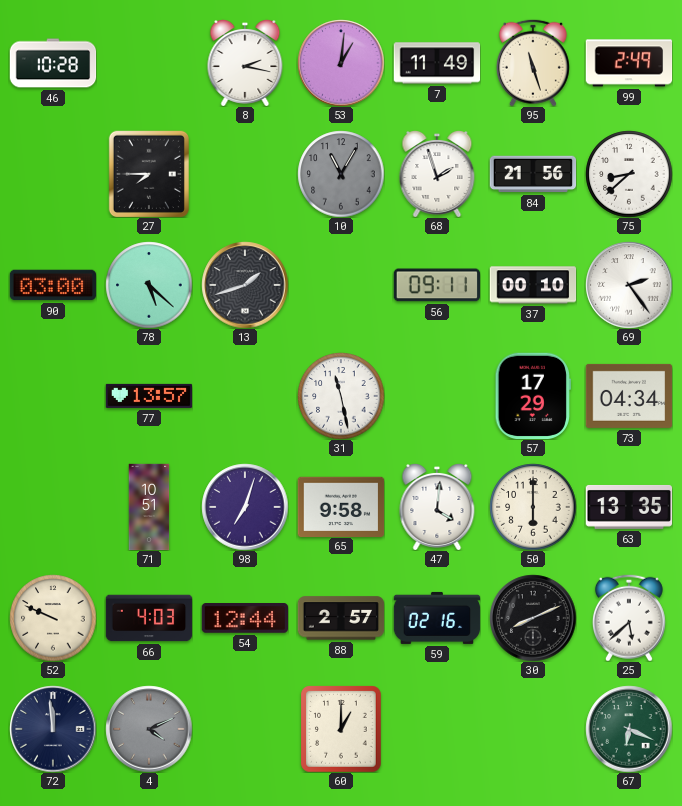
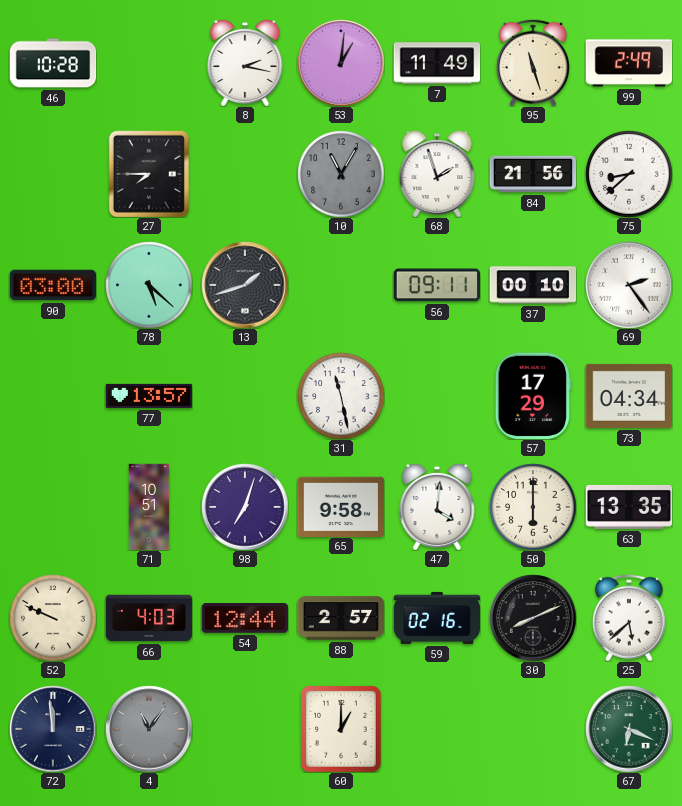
4: 4:11 -> 11:06 (149, 729)
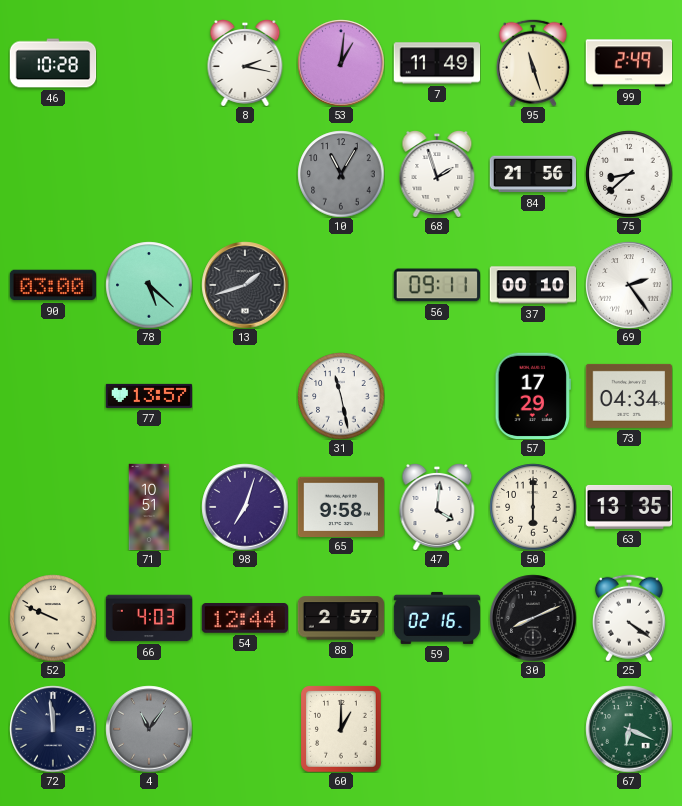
27: 7:45 -> none (148, 174)
25: 5:38 -> 4:21 (629, 618)
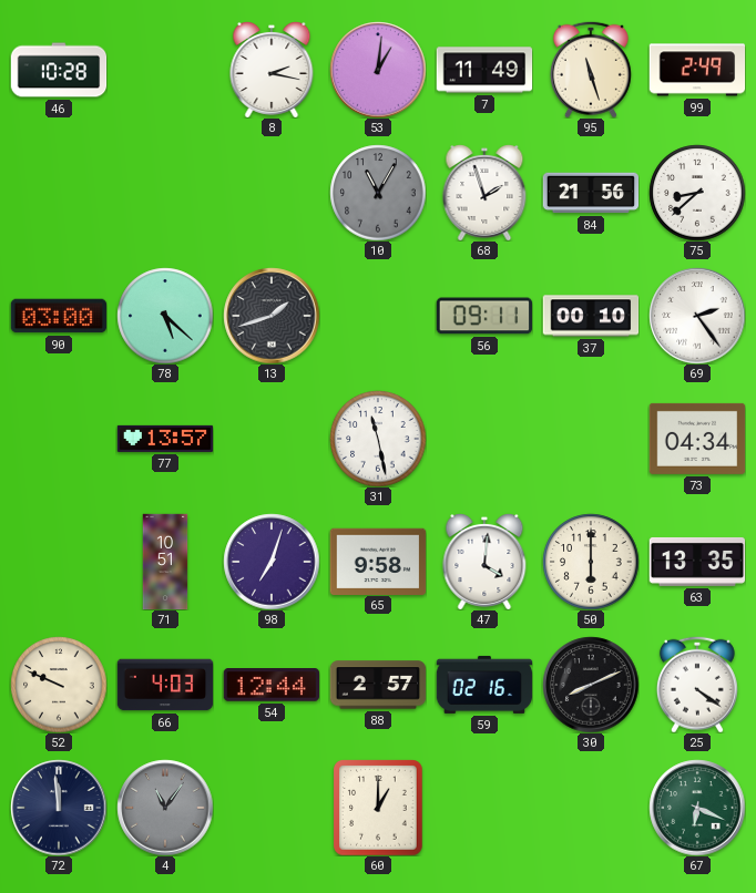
57: 17:29 -> none (532, 396)
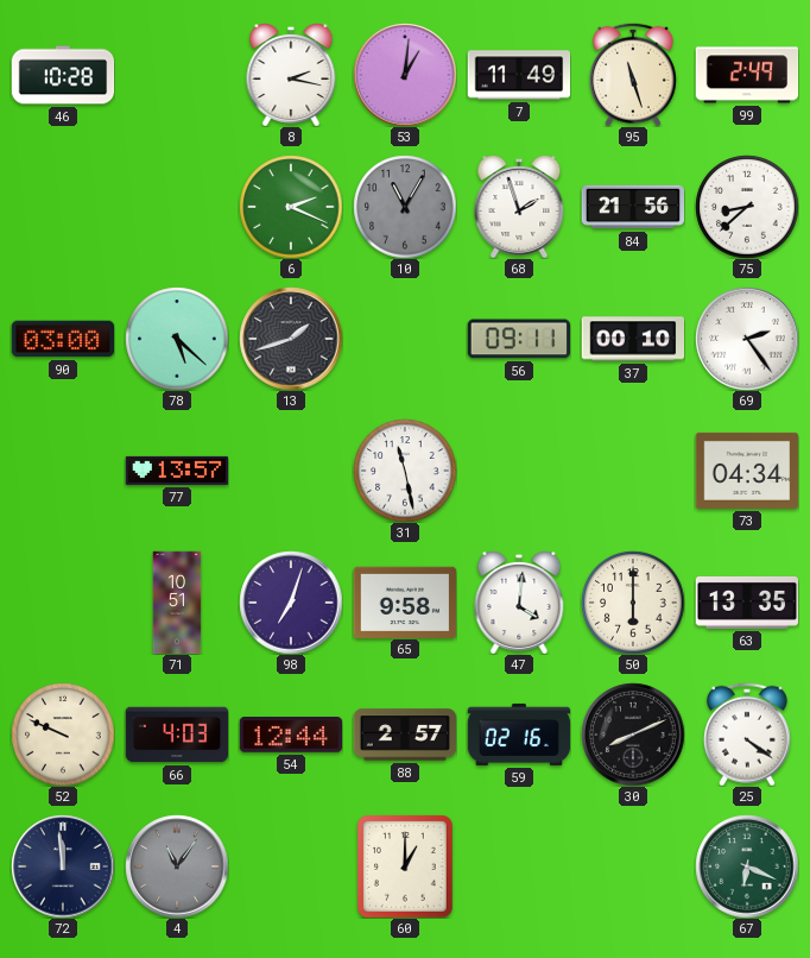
6: none -> 2:19 (291, 207)
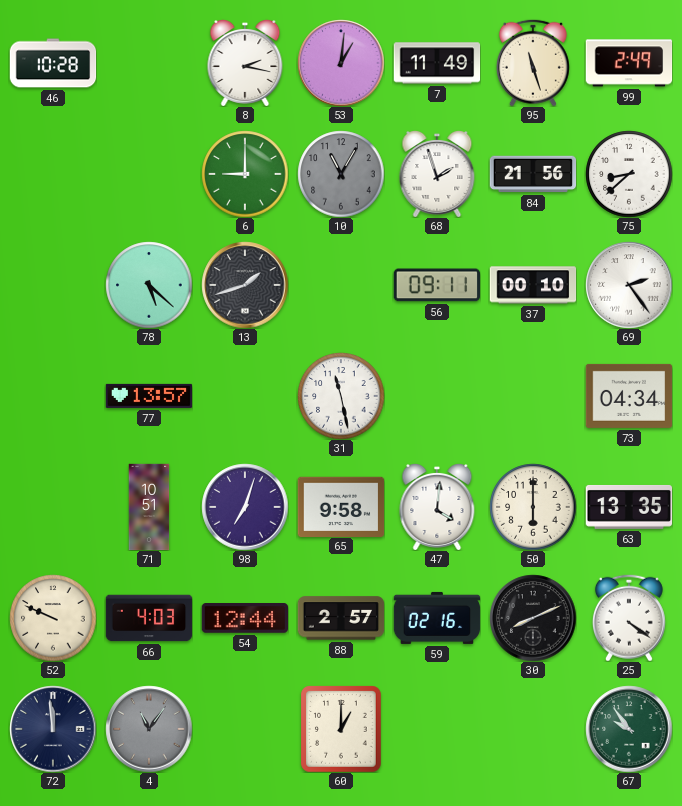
6: 2:19 -> 9:00 (245, 174)
90: 03:00 -> none (63, 339)
67: 6:19 -> 9:54 (629, 729)
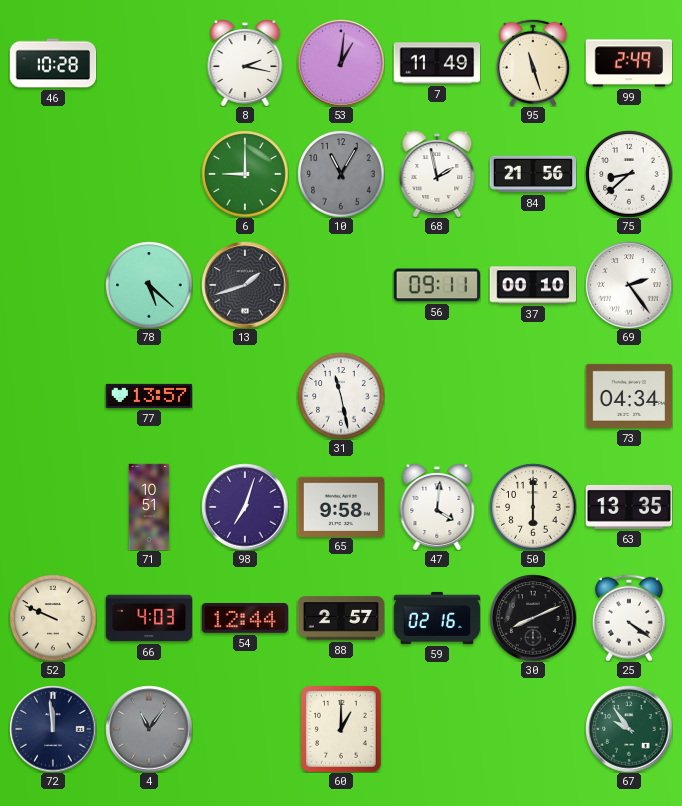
68: 1:57 -> 1:58 (437, 174)
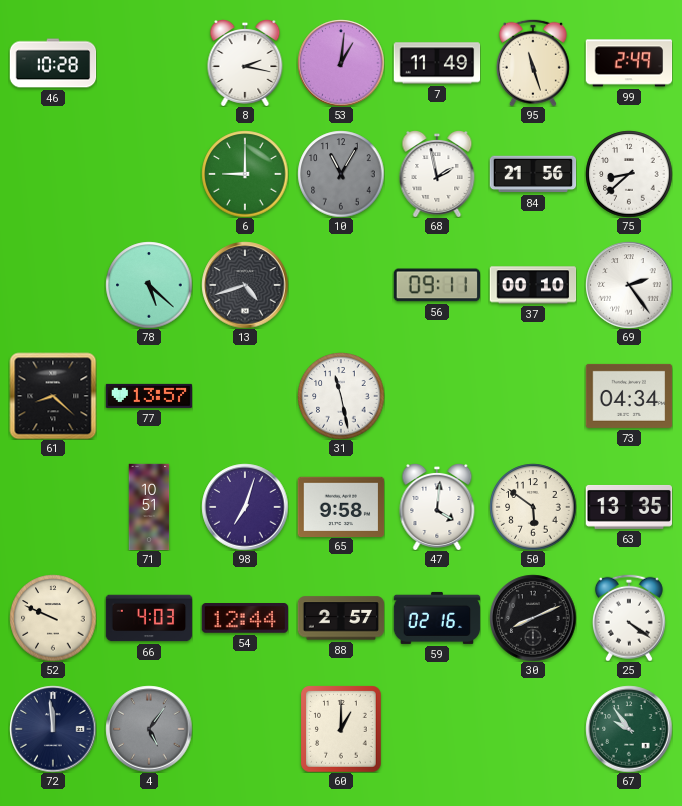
13: 1:42 -> 4:42 (245, 285)
61: none -> 8:22 (53, 396)
50: 6:00 -> 5:51 (533, 507)
4: 11:06 -> 5:06 (149, 729)
